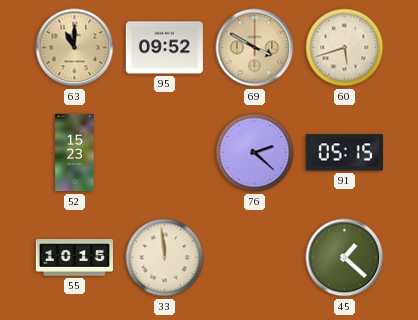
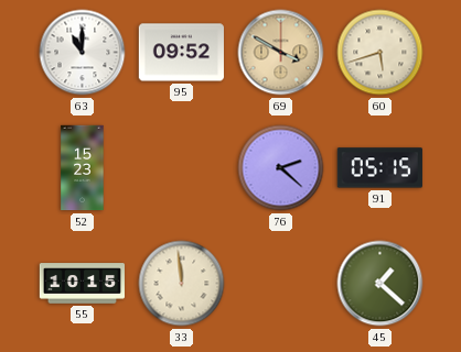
63 dial: champagne -> white (83, 53)
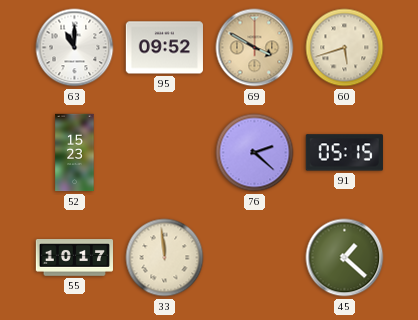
55: 10:15 -> 10:17 (74, 258)
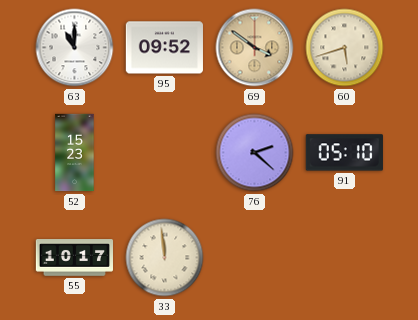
69: 3:50 -> 3:51 (255, 48)
91: 05:15 -> 05:10 (344, 153)
45: 1:22 -> none (345, 258)
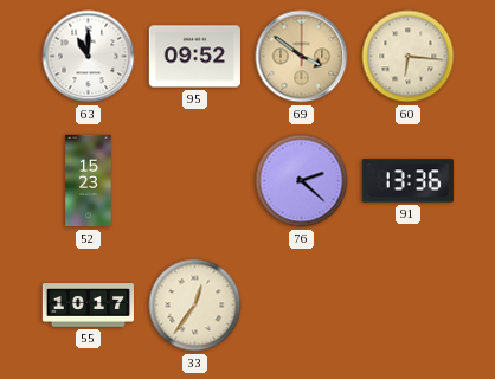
60: 5:42 -> 6:16 (409, 57)
91: 05:10 -> 13:36 (407, 181)
33: 11:59 -> 12:36 (195, 306)
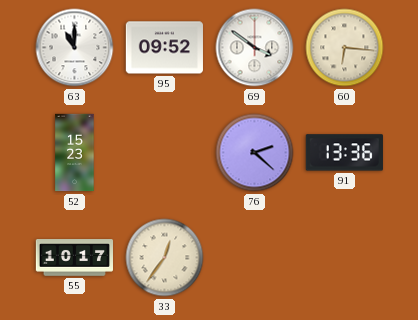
69 dial: champagne -> white (255, 48)
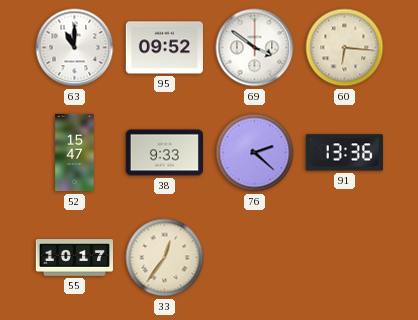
52: 15:23 -> 15:47 (75, 153)
38: none -> 9:33 (164, 153)
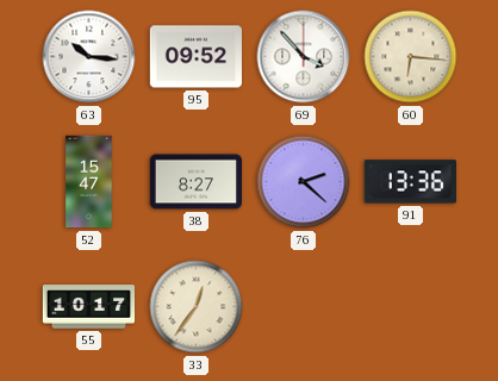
63: 11:00 -> 10:16 (89, 57)
69: 3:51 -> 3:53 (304, 57)
38: 9:33 -> 8:27 (195, 182)
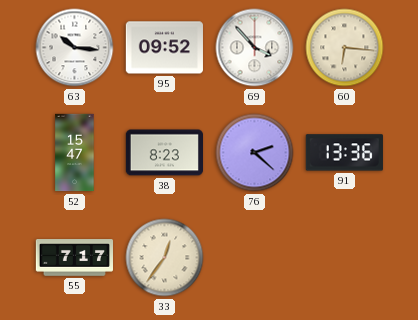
38: 8:27 -> 8:23 (164, 153)
55: 10:17 -> 7:17 (74, 258)
